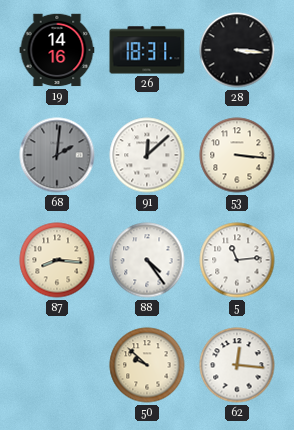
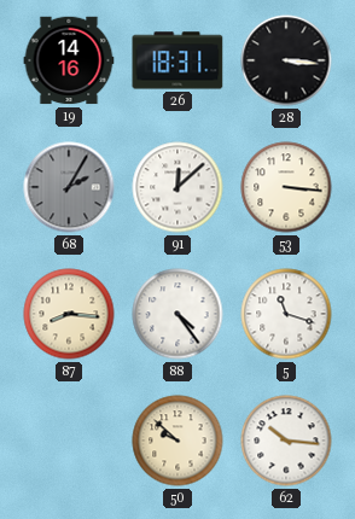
68: 2:01 -> 2:05 (69, 187)
5: 11:14 -> 11:18 (286, 314)
62: 12:16 -> 10:16 (286, 441)
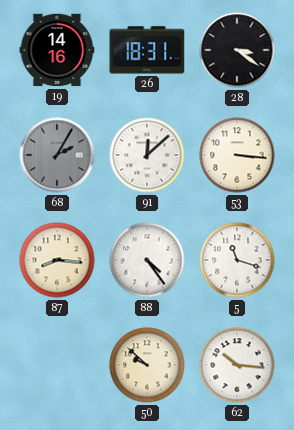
28: 3:16 -> 3:21 (237, 50)
